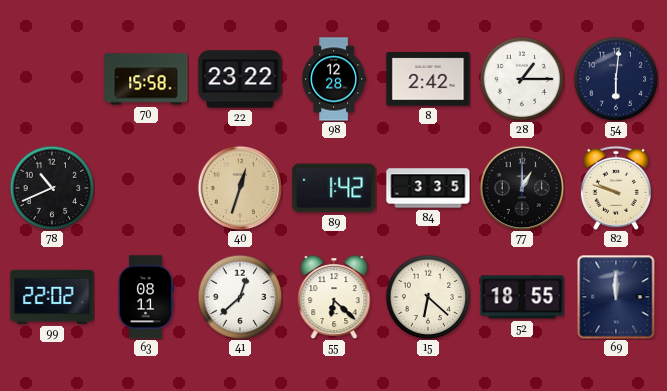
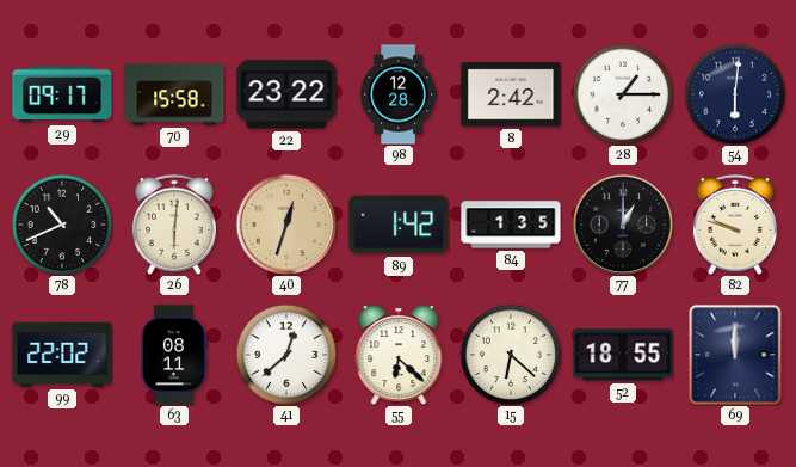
29: none -> 09:17 (62, 94)
26: none -> 6:01 (174, 225)
84: 3:35 -> 1:35 (511, 225)
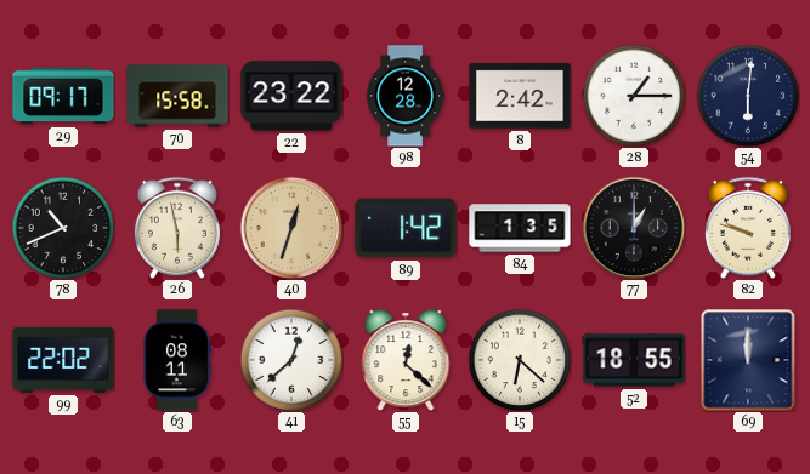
26: 6:01 -> 5:58 (177, 228)
55: 6:22 -> 12:22 (406, 360)
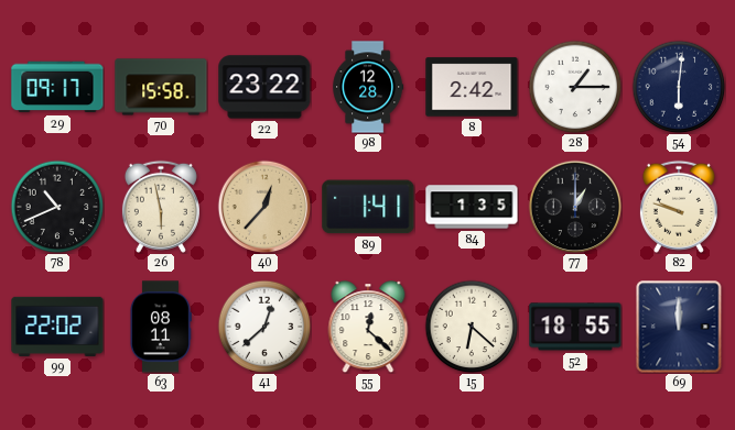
40: 12:33 -> 12:37 (264, 207)
89: 1:42 -> 1:41 (368, 207)
